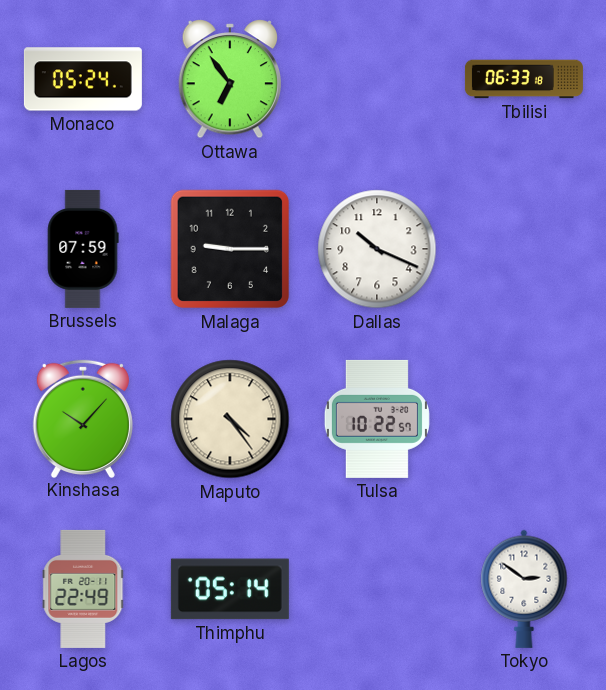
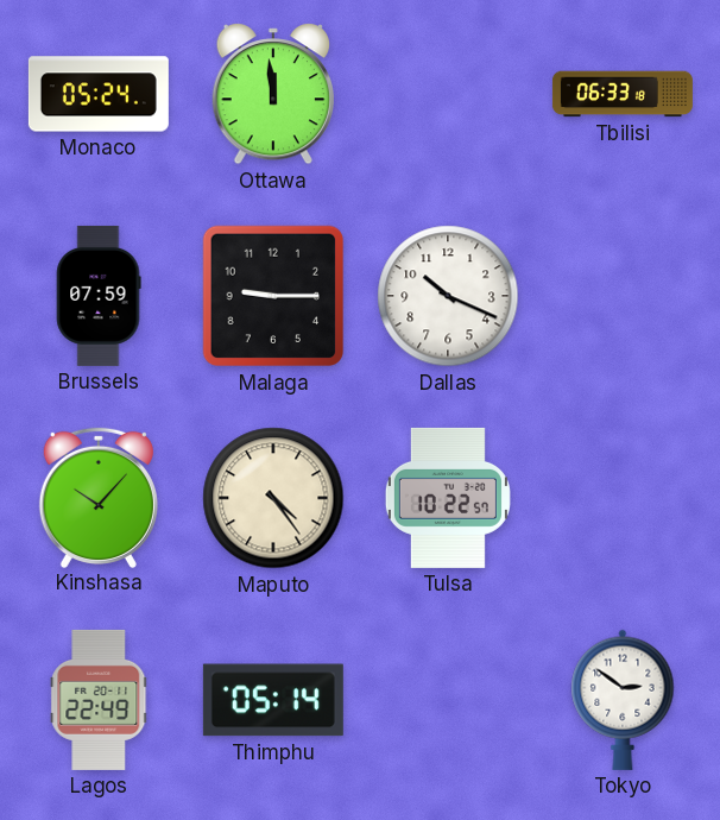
Ottawa: 6:54 -> 11:59 (272, 95)
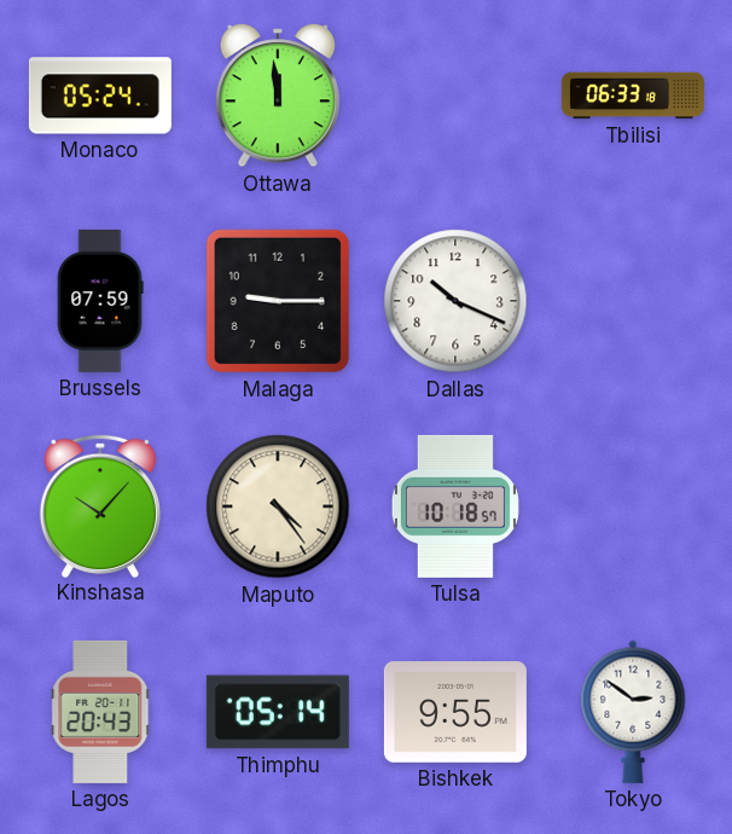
Tulsa: 10:22 -> 10:18 (455, 506)
Lagos: 22:49 -> 20:43 (100, 712)
Bishkek: none -> 9:55 (455, 712)
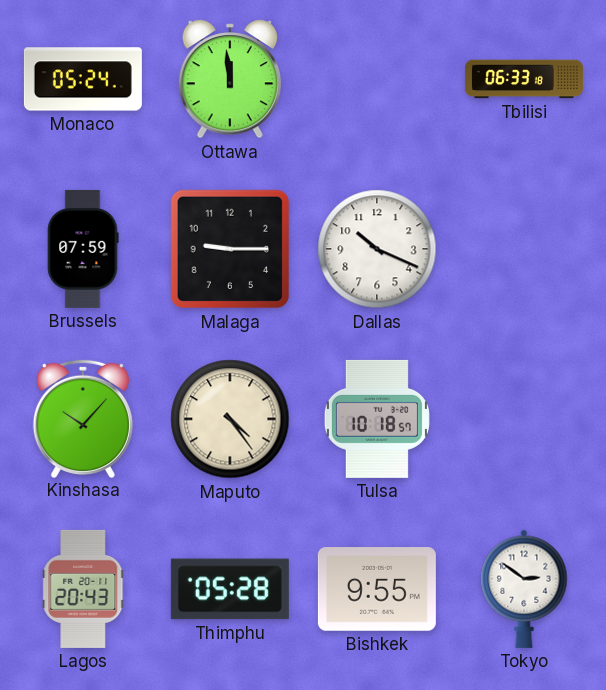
Thimphu: 05:14 -> 05:28 (230, 589)
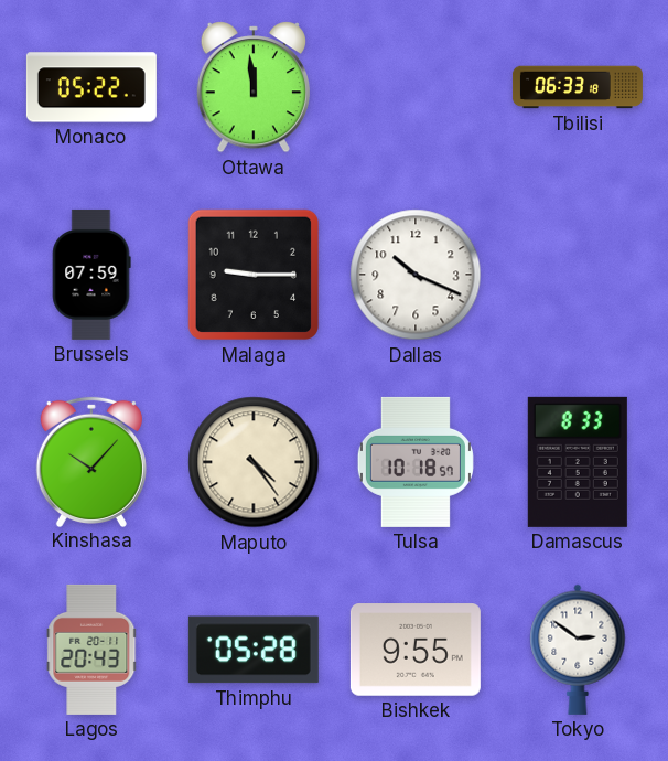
Monaco: 05:24 -> 05:22 (91, 87)
Damascus: none -> 8:33 (578, 462)
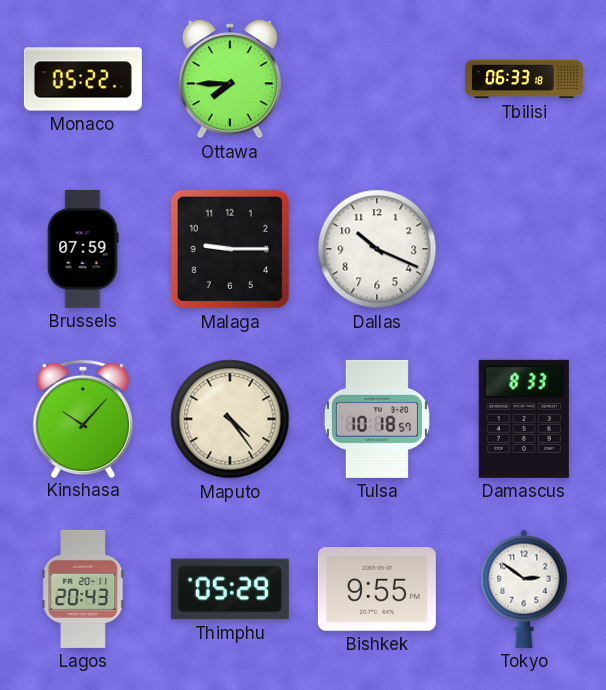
Ottawa: 11:59 -> 7:45 (229, 80)
Thimphu: 05:28 -> 05:29 (230, 589)
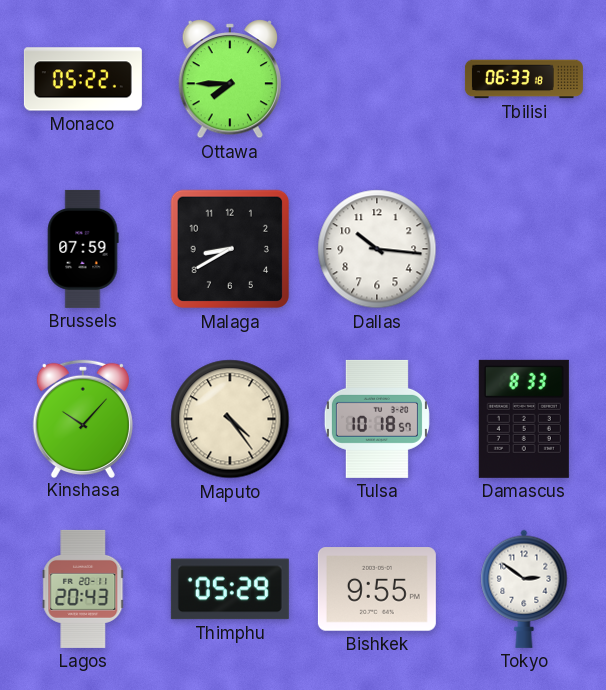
Malaga: 9:15 -> 8:40 (230, 249)
Dallas: 10:19 -> 10:16 (377, 249)
